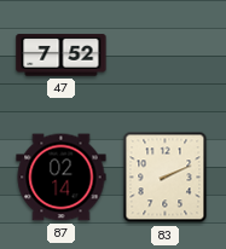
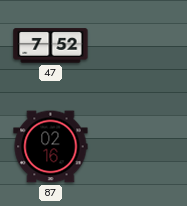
87: 02:14 -> 02:16 (51, 147)
83: 2:11 -> none (166, 178)
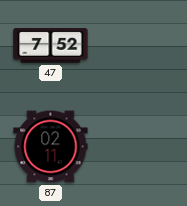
87: 02:16 -> 02:11 (51, 147)
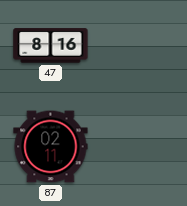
47: 7:52 -> 8:16 (51, 46)
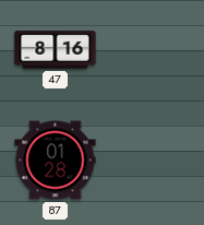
87: 02:11 -> 01:28 (56, 161)
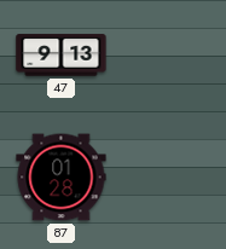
47: 8:16 -> 9:13 (62, 56)
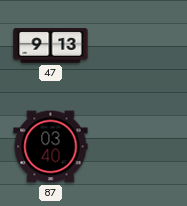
87: 01:28 -> 03:40 (51, 147)
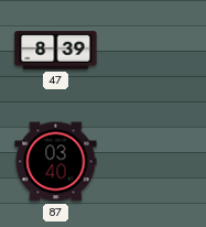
47: 9:13 -> 8:39 (56, 51)
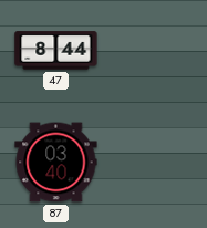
47: 8:39 -> 8:44 (56, 51)
